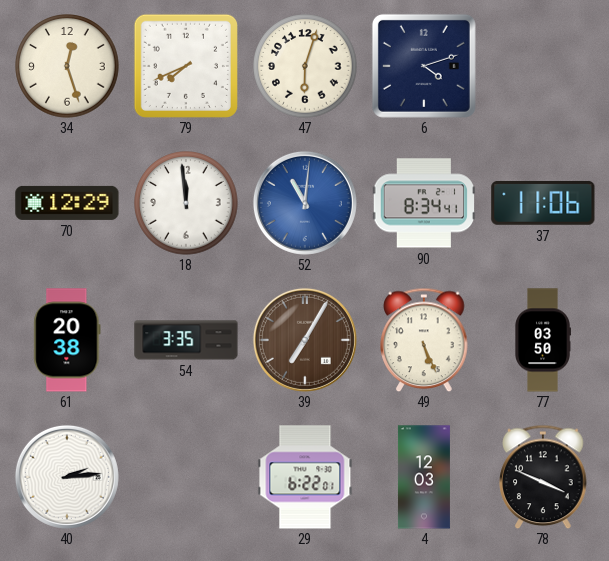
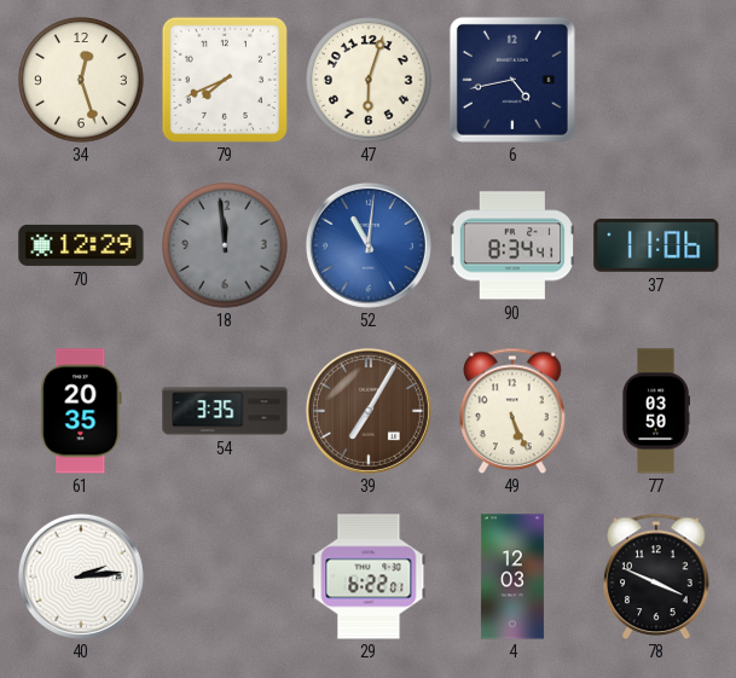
6: 4:12 -> 4:43 (512, 80)
18 dial: white -> grey (225, 245)
61: 20:38 -> 20:35 (81, 411)
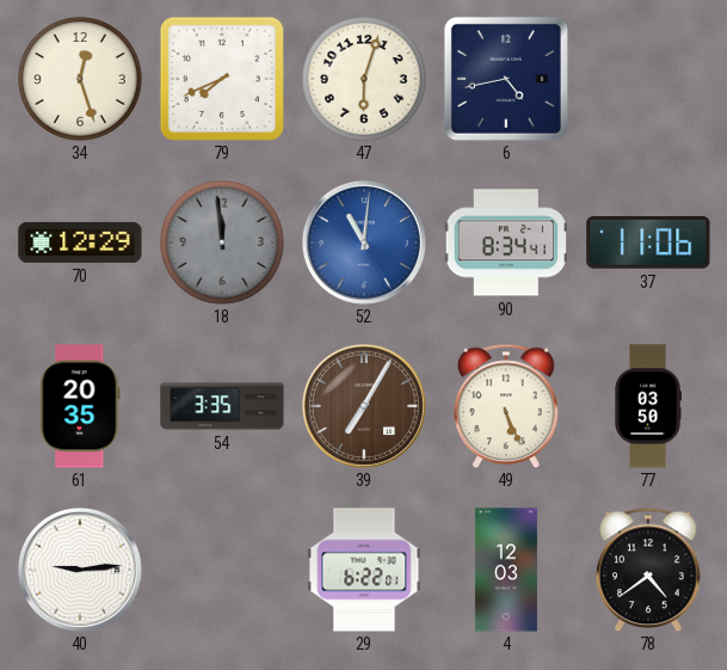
40: 2:14 -> 9:14 (80, 570)
78: 3:49 -> 4:39 (648, 570)
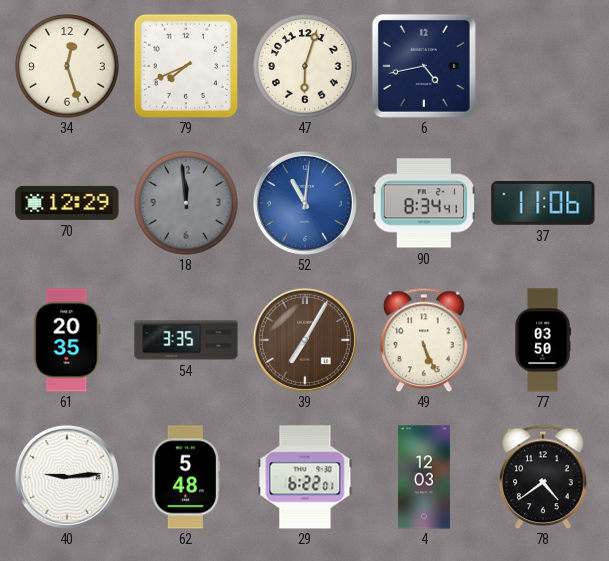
62: none -> 5:48 (185, 477)
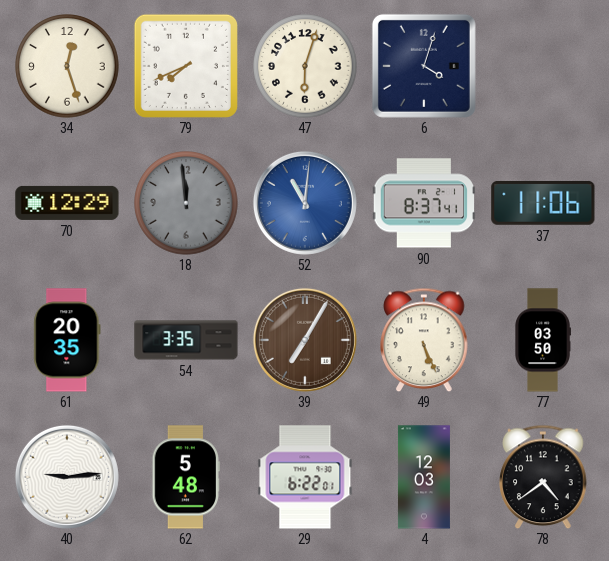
6: 4:43 -> 4:03 (424, 66)
90: 8:34 -> 8:37 (423, 203)
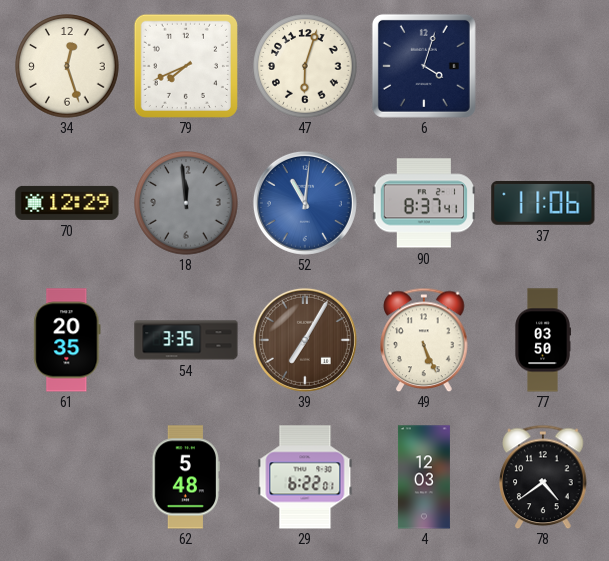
40: 9:14 -> none (67, 477)
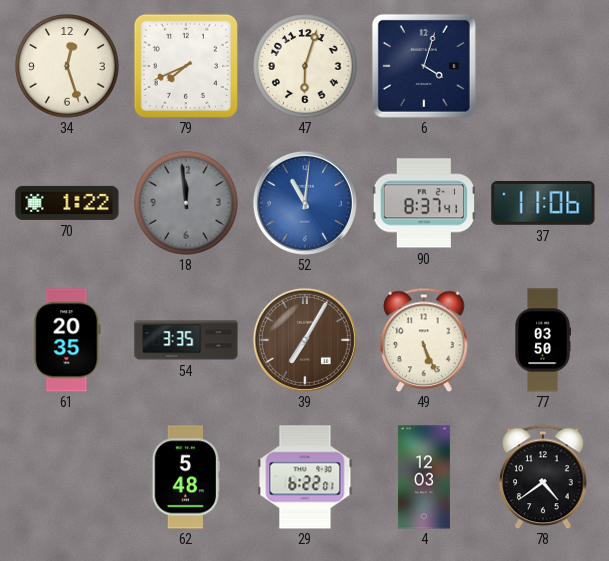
70: 12:29 -> 1:22 (67, 203)
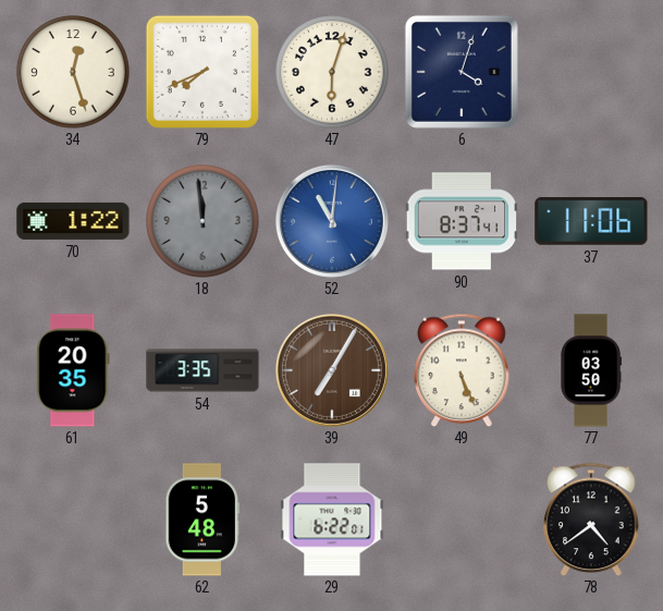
4: 12:03 -> none (424, 477)
